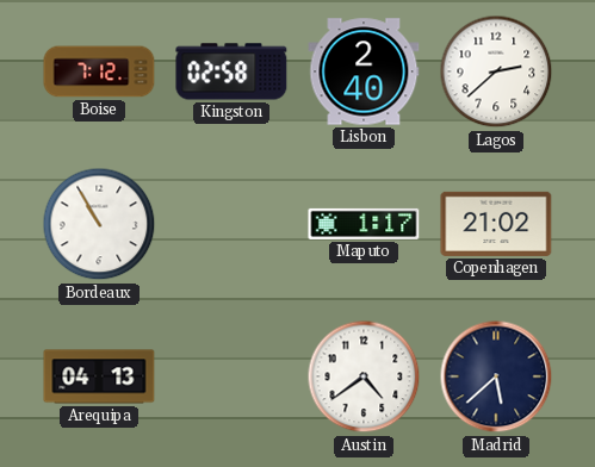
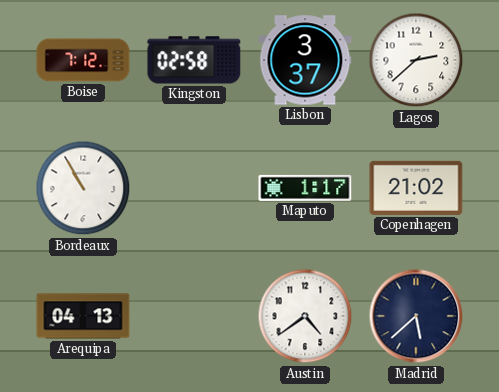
Lisbon: 2:40 -> 3:37 (305, 60)
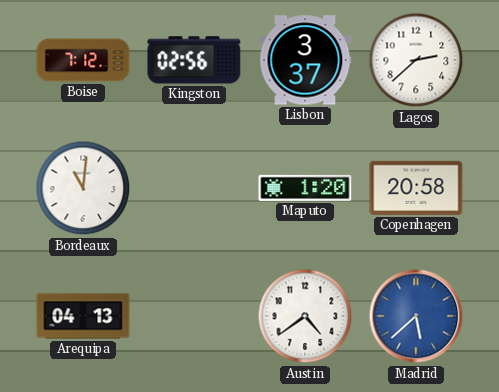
Kingston: 02:58 -> 02:56 (194, 60)
Bordeaux: 10:55 -> 11:01 (83, 188)
Maputo: 1:17 -> 1:20 (305, 188)
Copenhagen: 21:02 -> 20:58 (416, 188)
Madrid dial: navy -> blue (416, 316)
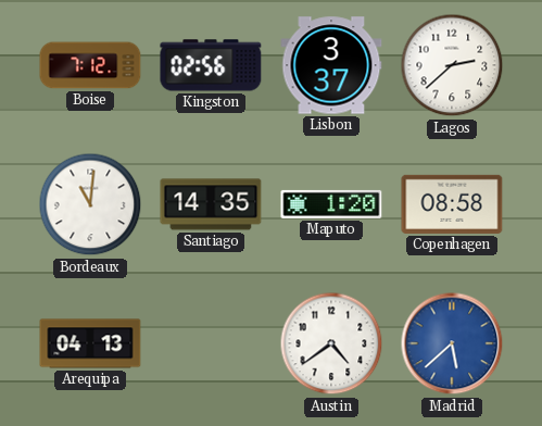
Santiago: none -> 14:35 (211, 204)
Copenhagen: 20:58 -> 08:58 (452, 204)
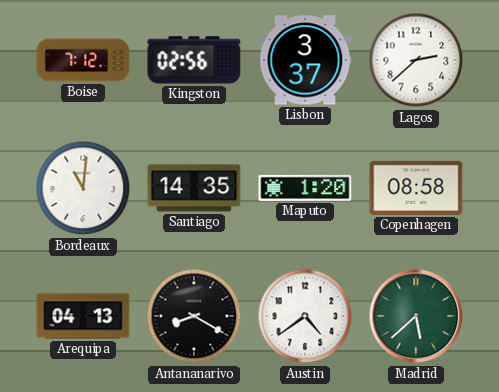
Antananarivo: none -> 8:20 (194, 316)
Madrid dial: blue -> green (416, 316)
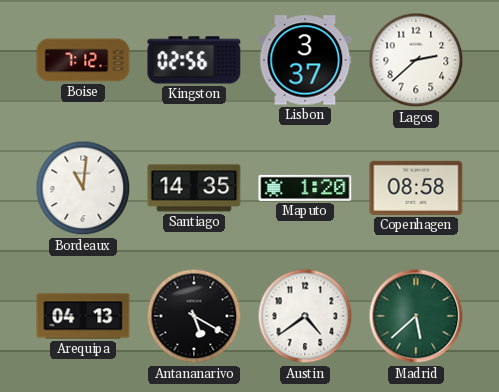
Antananarivo: 8:20 -> 5:20 (194, 316)
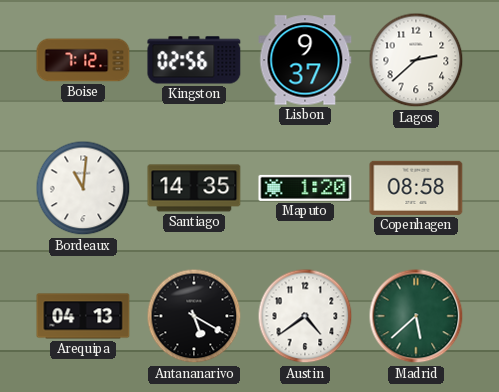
Lisbon: 3:37 -> 9:37 (305, 60)
